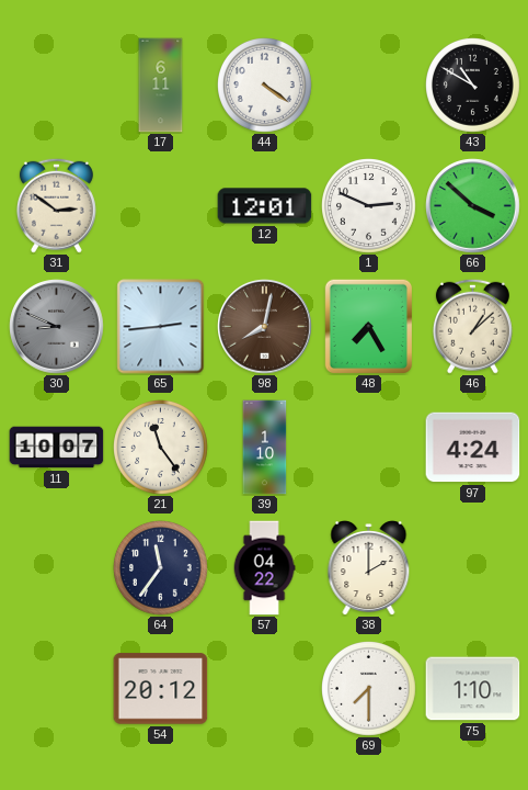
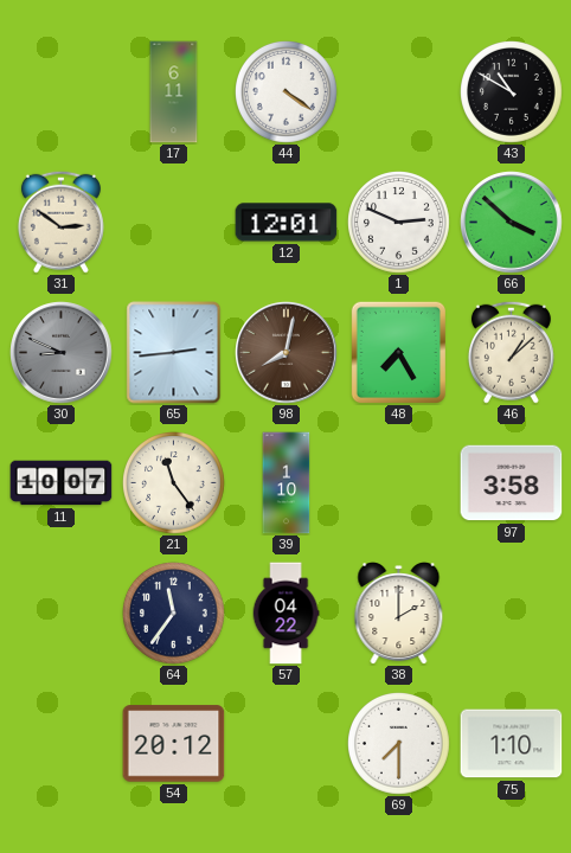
97: 4:24 -> 3:58 (512, 483)
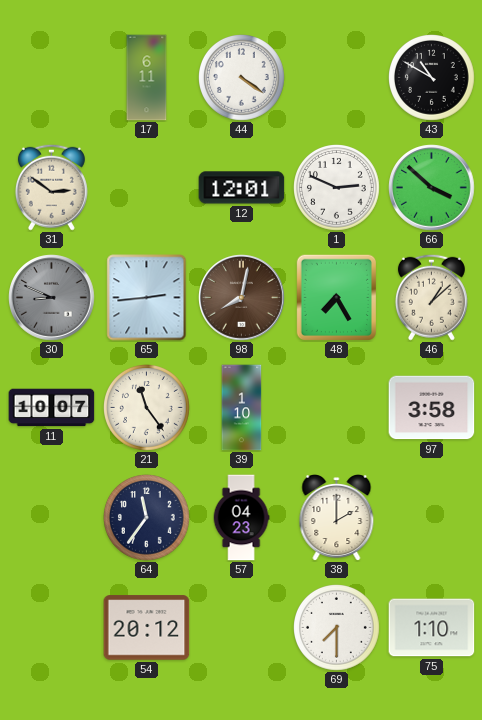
57: 04:22 -> 04:23 (241, 518)
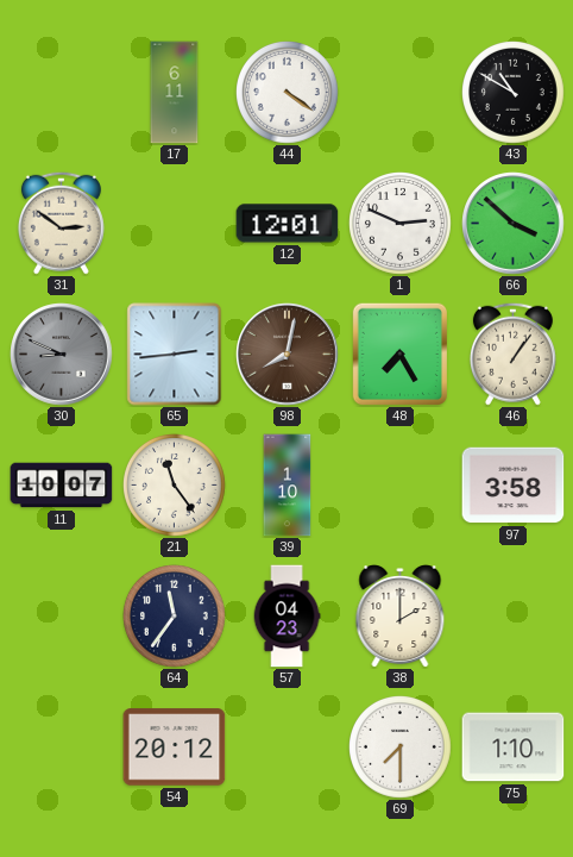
46: 1:08 -> 1:06 (512, 354)
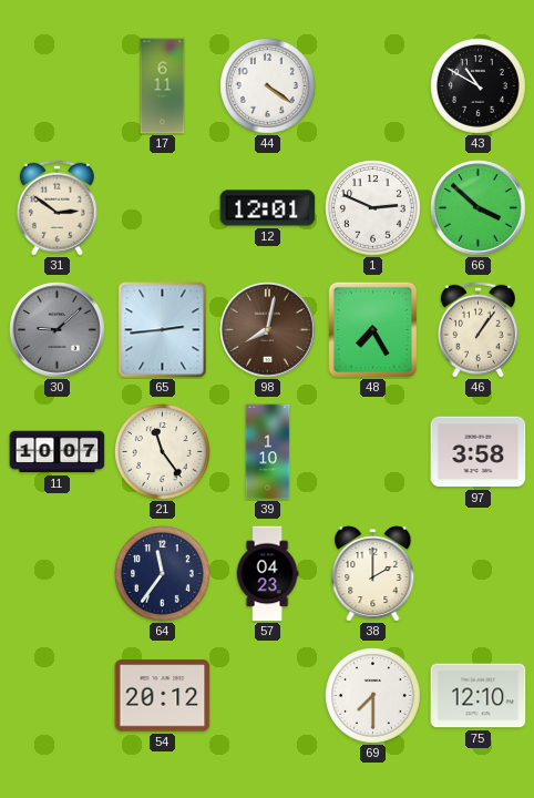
30: 8:49 -> 9:08 (58, 330)
75: 1:10 -> 12:10 (479, 696)
